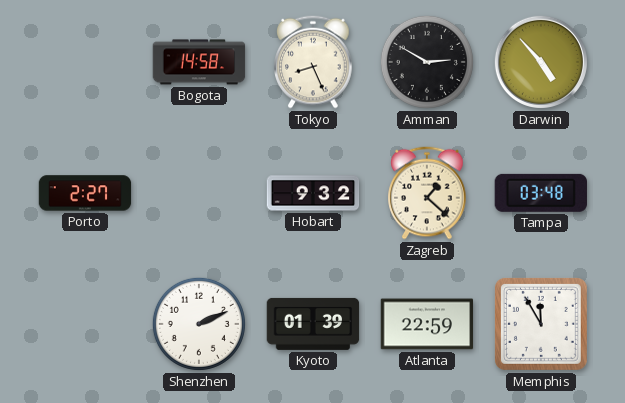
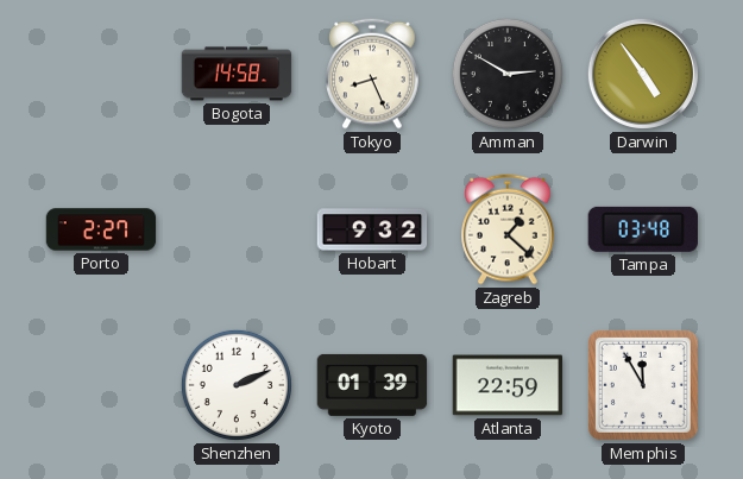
Darwin: 4:53 -> 4:54 (643, 74)
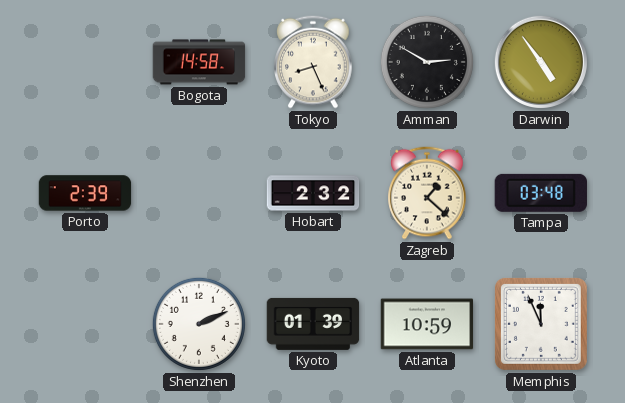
Porto: 2:27 -> 2:39 (85, 193)
Hobart: 9:32 -> 2:32 (313, 193)
Atlanta: 22:59 -> 10:59 (427, 324)
Memphis: 11:55 -> 11:56 (541, 324)
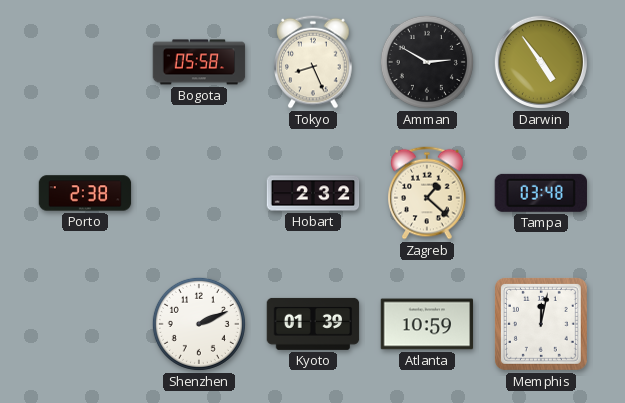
Bogota: 14:58 -> 05:58 (199, 62)
Porto: 2:39 -> 2:38 (85, 193)
Memphis: 11:56 -> 12:02 (541, 324)
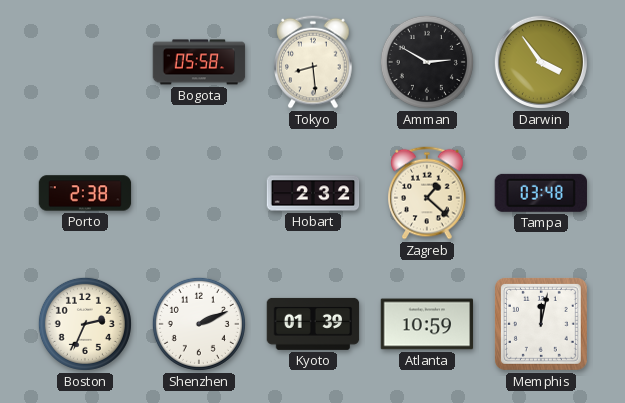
Tokyo: 8:26 -> 8:29 (313, 62)
Darwin: 4:54 -> 3:54 (541, 62)
Boston: none -> 2:34 (85, 324)
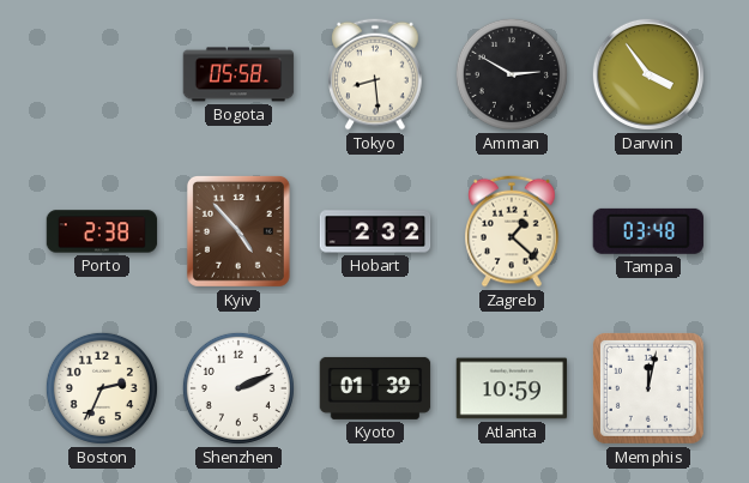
Kyiv: none -> 4:53 (238, 231)
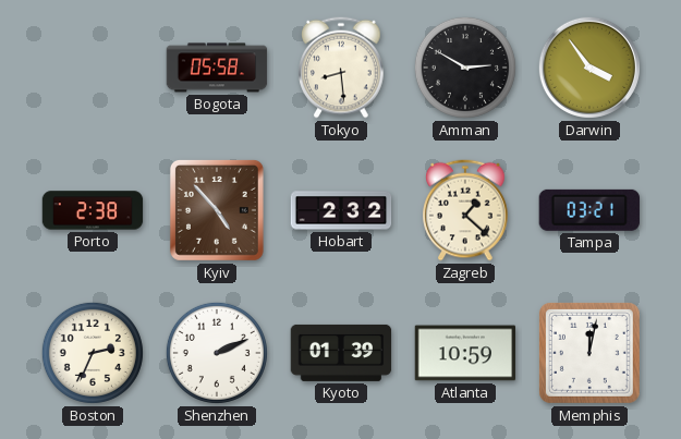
Tampa: 03:48 -> 03:21 (589, 210)
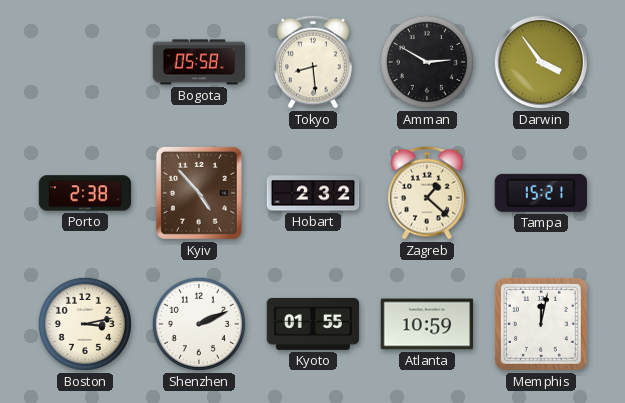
Tampa: 03:21 -> 15:21 (541, 193)
Boston: 2:34 -> 3:13 (85, 324)
Kyoto: 01:39 -> 01:55 (313, 324)
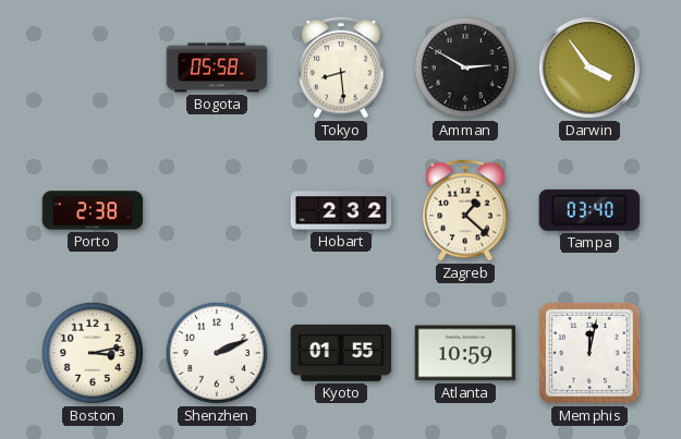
Kyiv: 4:53 -> none (199, 193)
Tampa: 15:21 -> 03:40 (589, 210)
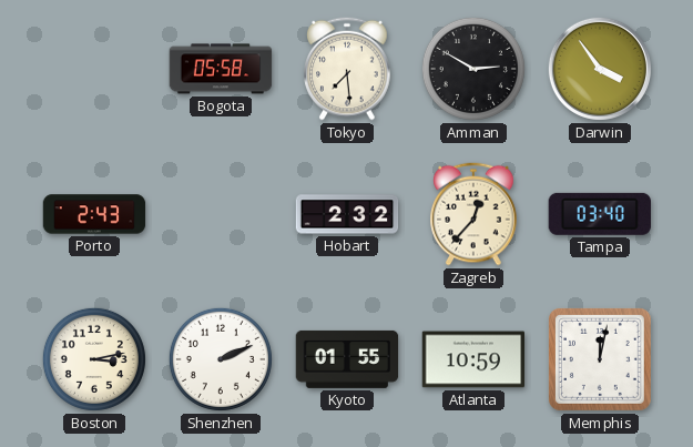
Tokyo: 8:29 -> 7:29 (347, 69)
Porto: 2:38 -> 2:43 (94, 214)
Zagreb: 1:22 -> 12:37 (473, 214)
